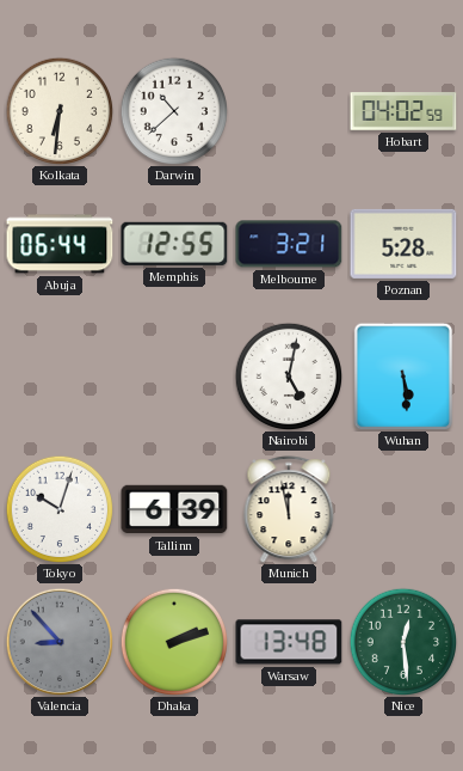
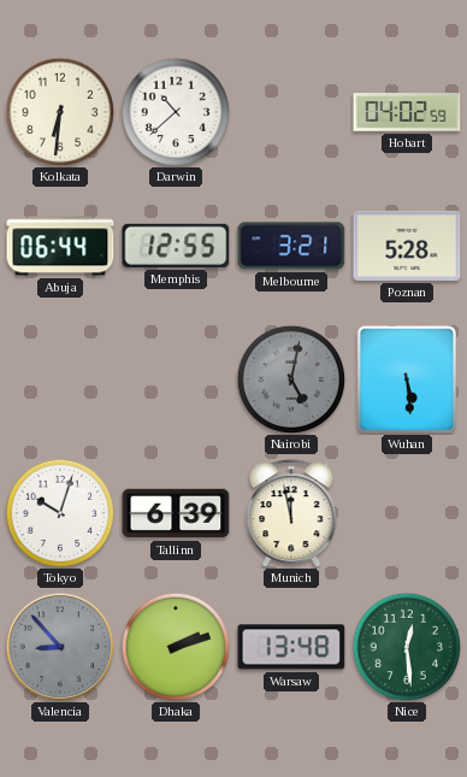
Nairobi dial: white -> grey (291, 379)
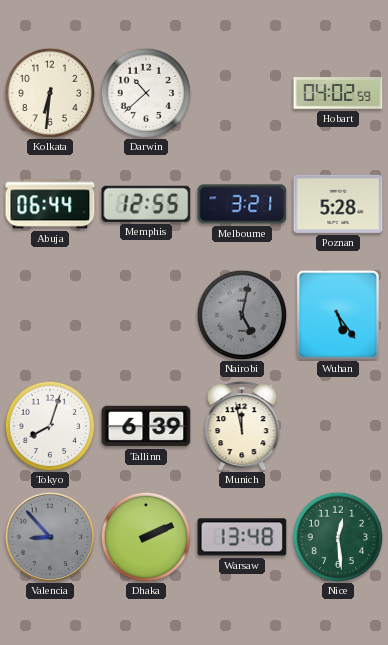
Wuhan: 5:29 -> 5:24 (338, 315)
Tokyo: 10:03 -> 8:03 (50, 426)
Dhaka: 2:12 -> 2:11 (146, 537)
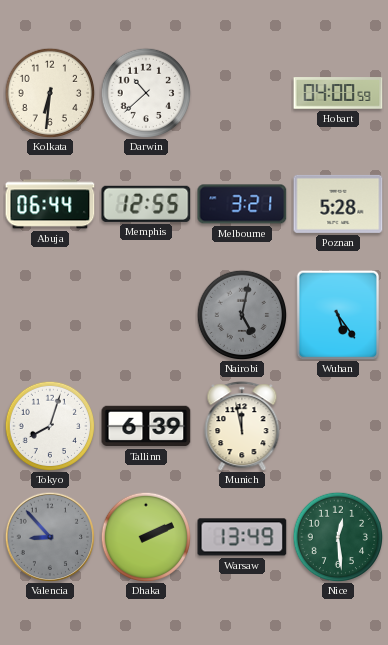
Hobart: 04:02 -> 04:00 (338, 93)
Warsaw: 13:48 -> 13:49 (242, 537)
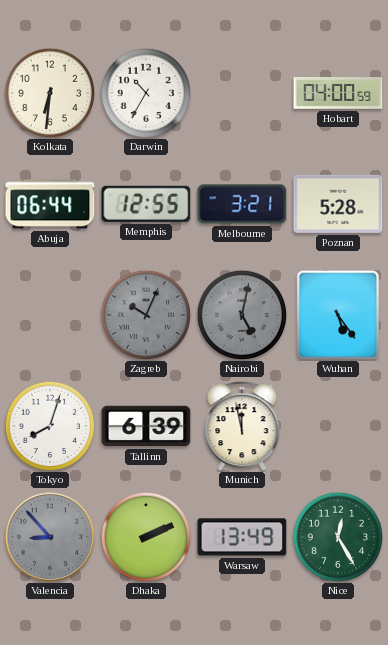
Darwin: 10:38 -> 10:35 (146, 93)
Zagreb: none -> 10:04 (146, 315)
Nice: 12:29 -> 12:25 (338, 537)
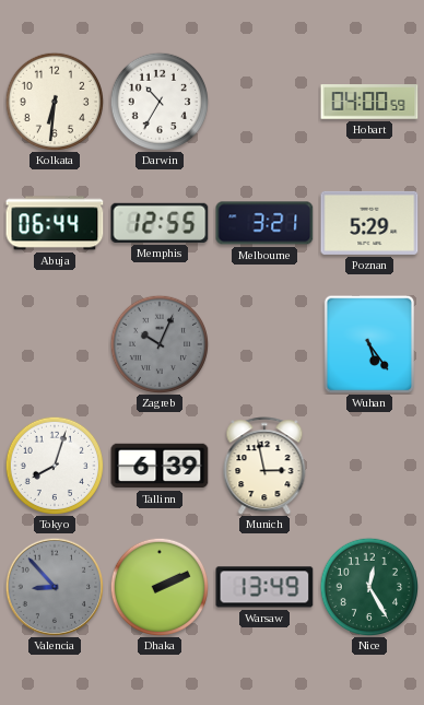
Poznan: 5:28 -> 5:29 (369, 223)
Nairobi: 5:02 -> none (242, 315)
Munich: 11:58 -> 2:58 (264, 466)
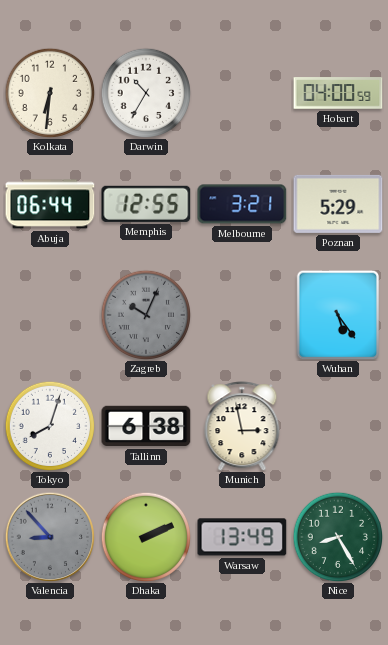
Tallinn: 6:39 -> 6:38 (146, 426)
Nice: 12:25 -> 8:25 (338, 537)
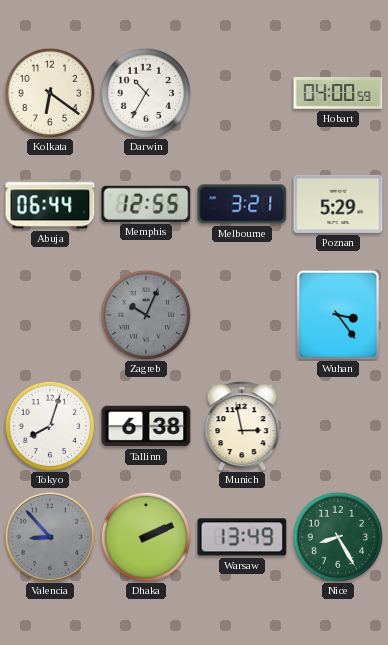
Kolkata: 6:31 -> 6:21 (50, 93)
Wuhan: 5:24 -> 3:24 (338, 315)
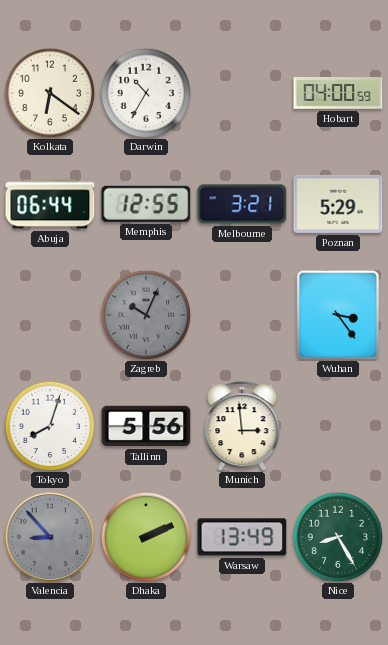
Tallinn: 6:38 -> 5:56 (146, 426)
Munich: 2:58 -> 2:59 (242, 426)
